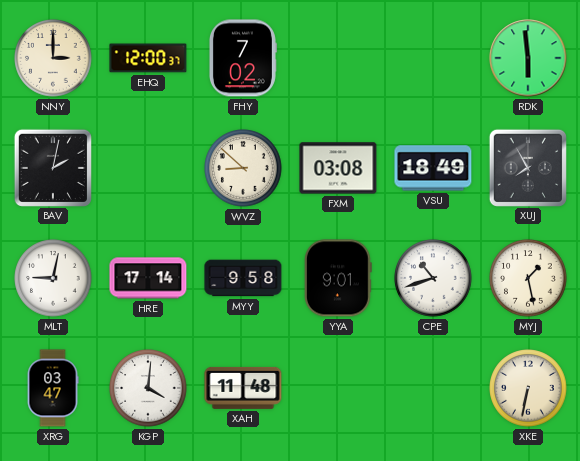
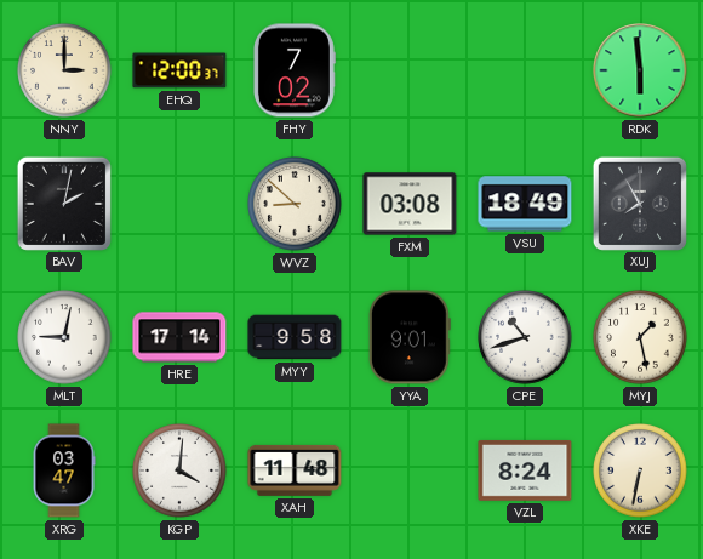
VZL: none -> 8:24 (525, 470)
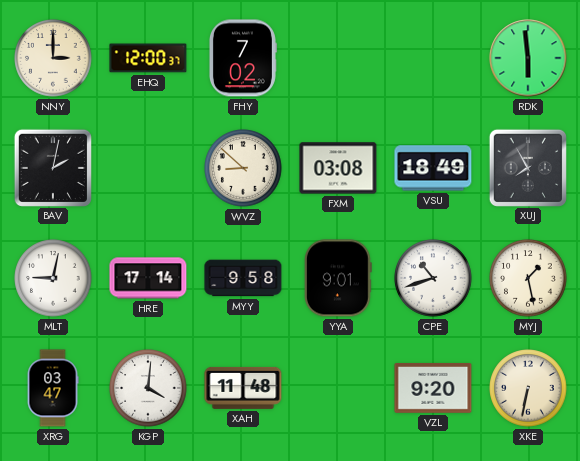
VZL: 8:24 -> 9:20 (433, 388)
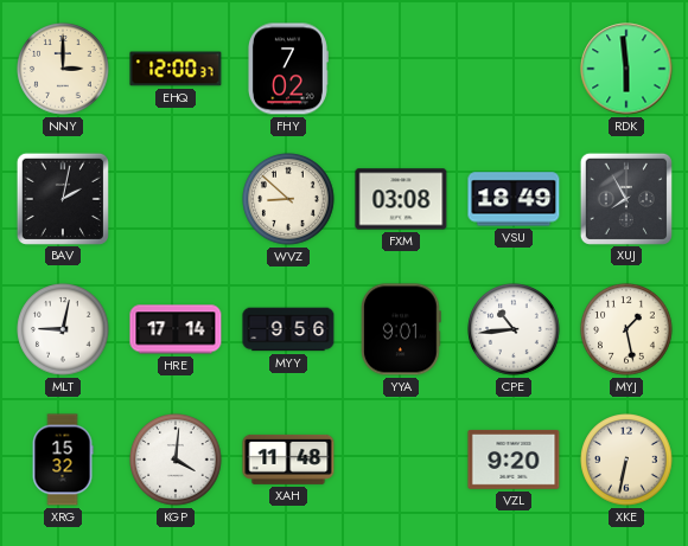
MYY: 9:58 -> 9:56 (288, 329)
CPE: 10:42 -> 10:44 (514, 329)
XRG: 03:47 -> 15:32 (63, 460)
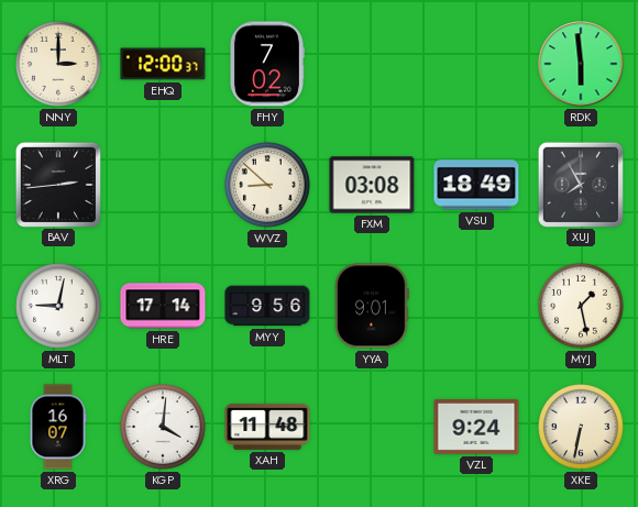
BAV: 2:02 -> 2:44 (57, 184)
CPE: 10:44 -> none (514, 329)
XRG: 15:32 -> 16:07 (58, 427)
VZL: 9:20 -> 9:24 (476, 427)
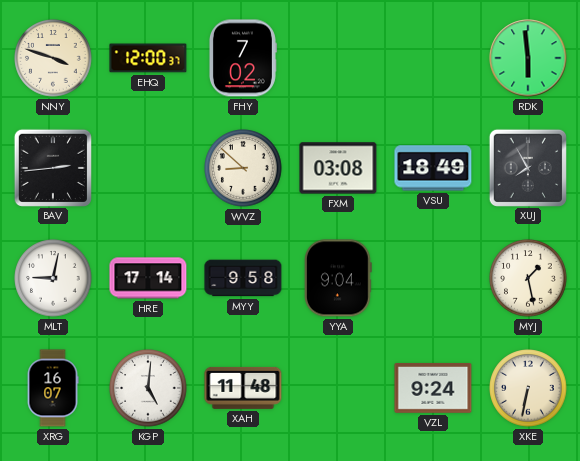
NNY: 3:00 -> 3:48 (53, 58)
MYY: 9:56 -> 9:58 (243, 278)
YYA: 9:01 -> 9:04 (338, 278)
KGP: 4:01 -> 5:01 (148, 388)
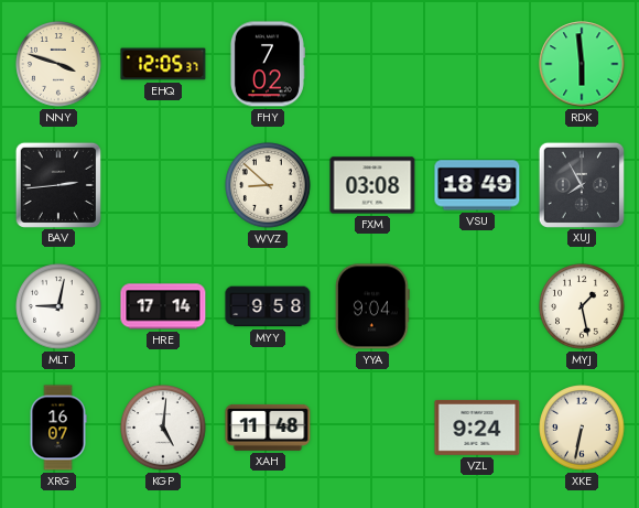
EHQ: 12:00 -> 12:05 (163, 64)
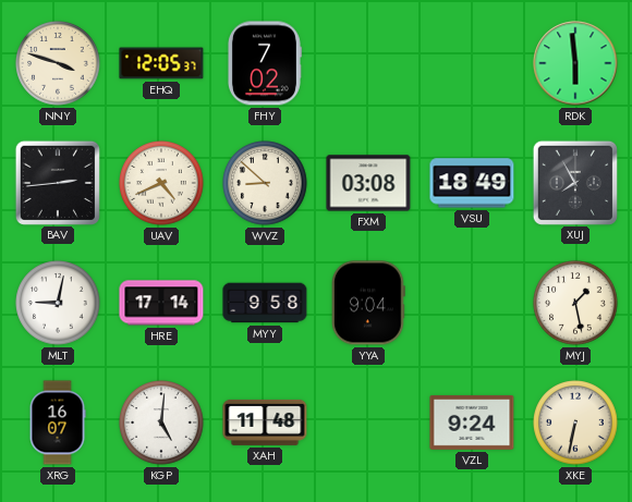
UAV: none -> 4:41 (161, 183)
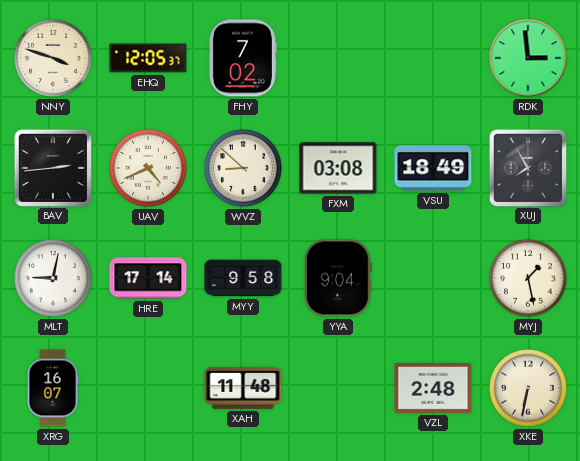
RDK: 5:59 -> 2:59 (528, 58)
KGP: 5:01 -> none (161, 423)
VZL: 9:24 -> 2:48 (433, 388)
